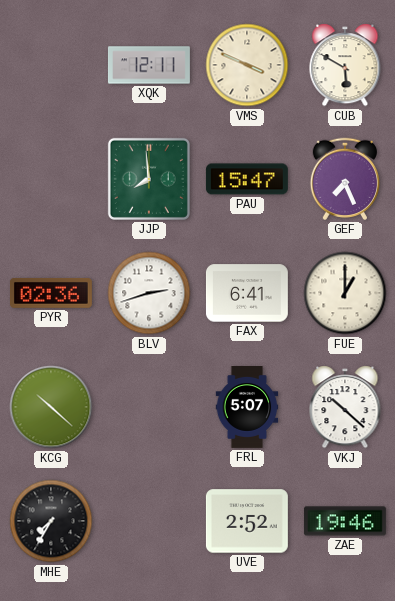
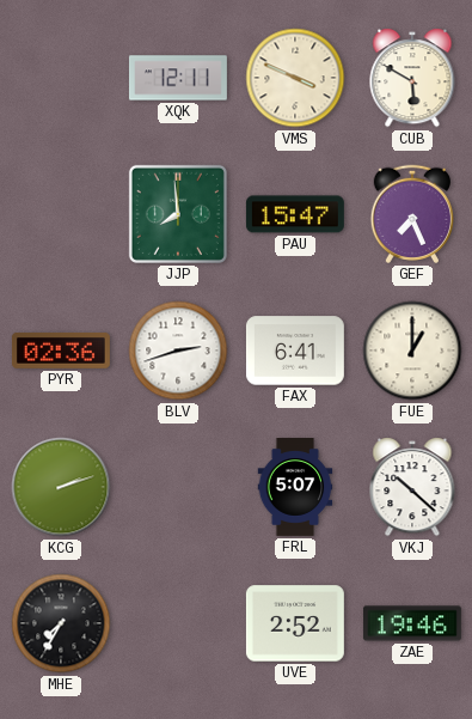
KCG: 10:22 -> 2:12 (61, 487)
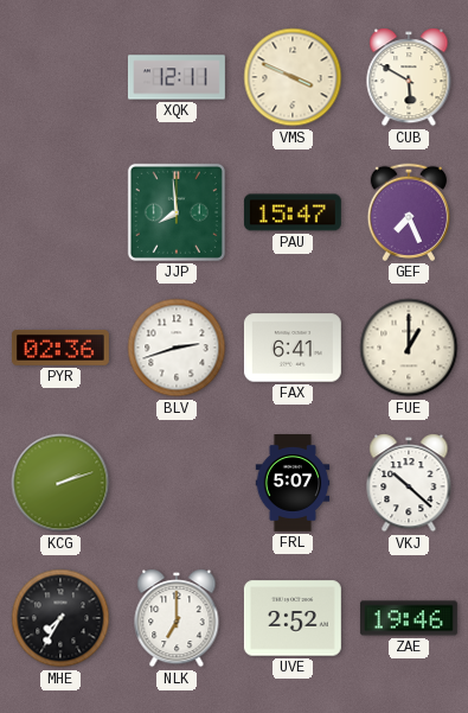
NLK: none -> 7:00 (177, 618)
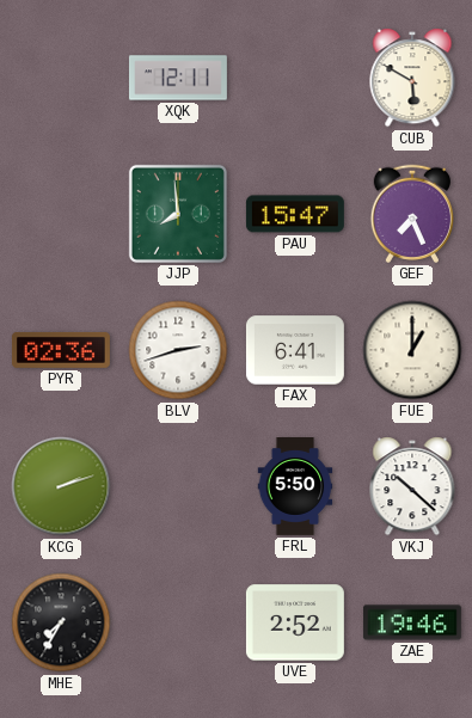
VMS: 3:49 -> none (293, 77)
FRL: 5:07 -> 5:50 (295, 487)
NLK: 7:00 -> none (177, 618)
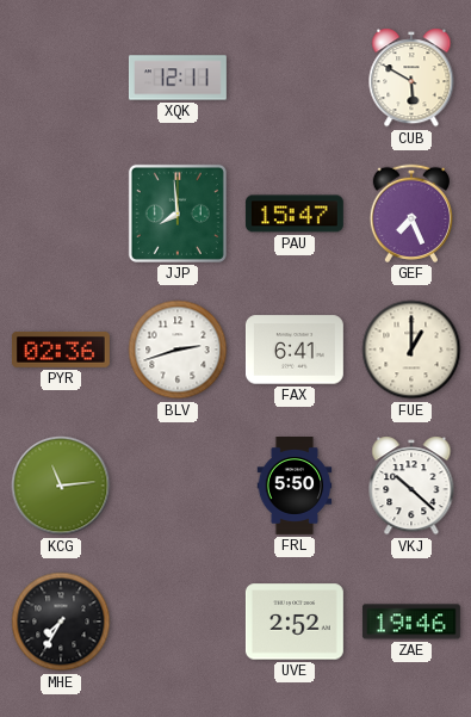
KCG: 2:12 -> 11:14 (61, 486)
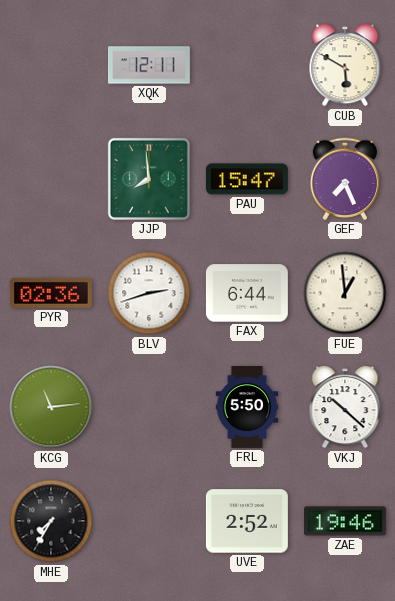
FAX: 6:41 -> 6:44 (247, 293)
FUE: 1:00 -> 12:59 (345, 293)
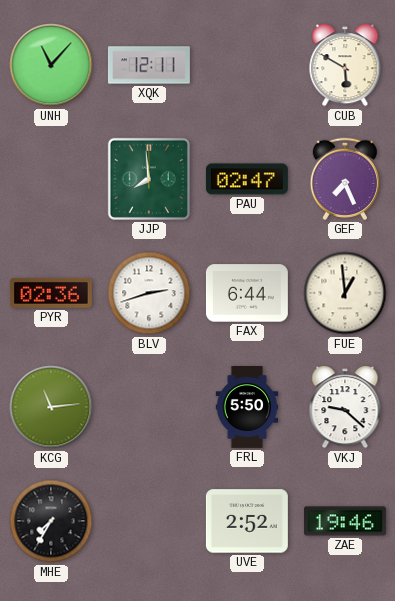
UNH: none -> 11:07 (51, 65)
PAU: 15:47 -> 02:47 (247, 179)
VKJ: 10:22 -> 9:22 (345, 407)
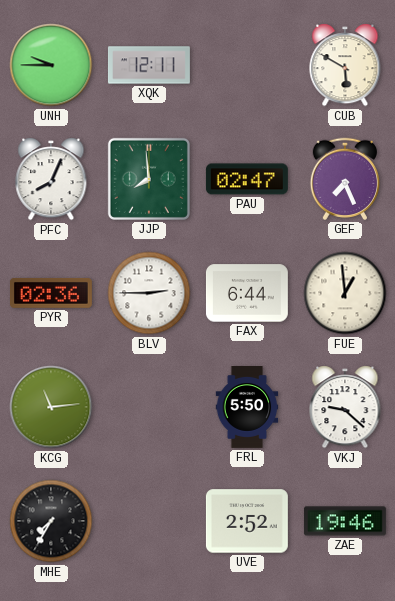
UNH: 11:07 -> 9:45 (51, 65)
PFC: none -> 8:04 (51, 179)
BLV: 2:42 -> 2:45 (149, 293)
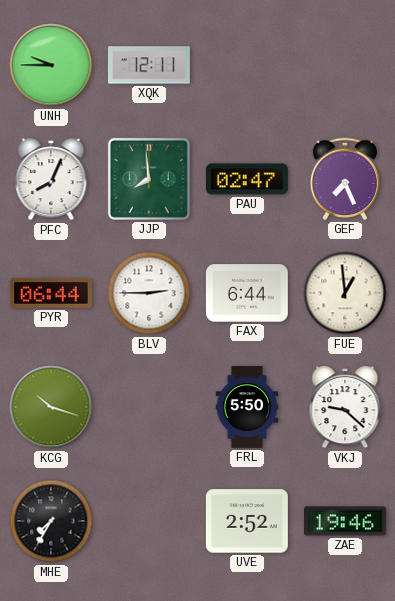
CUB: 5:50 -> none (345, 65)
PYR: 02:36 -> 06:44 (51, 294)
KCG: 11:14 -> 10:18 (51, 407)
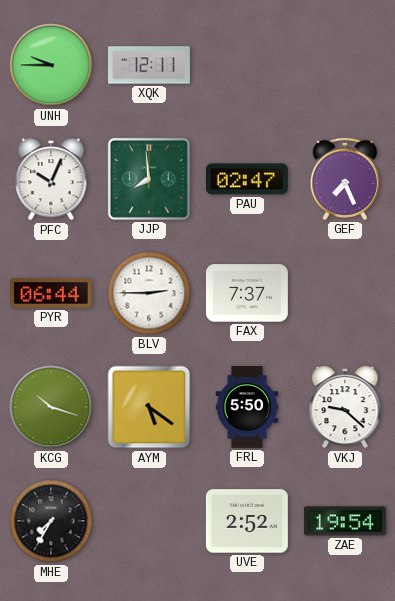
PFC: 8:04 -> 10:04 (51, 179)
FAX: 6:44 -> 7:37 (247, 293)
FUE: 12:59 -> none (345, 293)
AYM: none -> 5:21 (149, 407)
ZAE: 19:46 -> 19:54 (345, 521)
